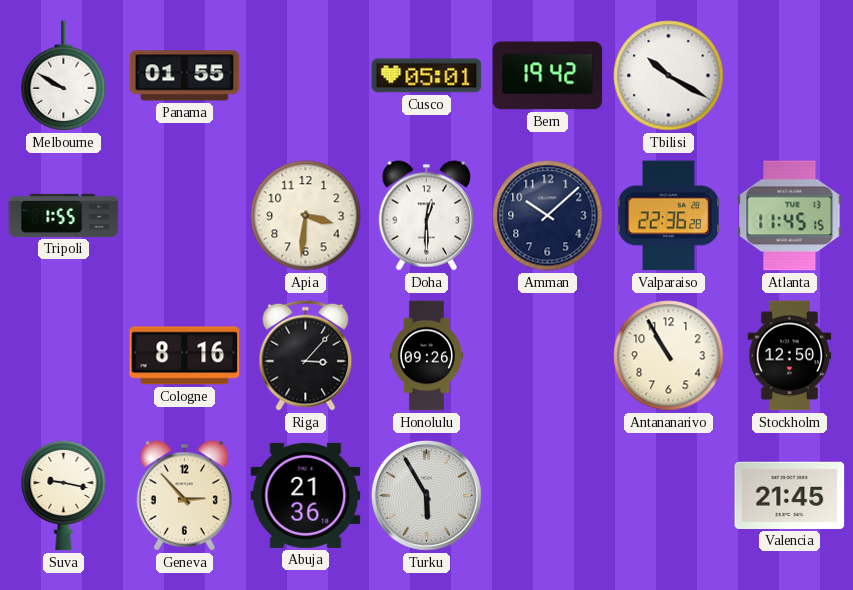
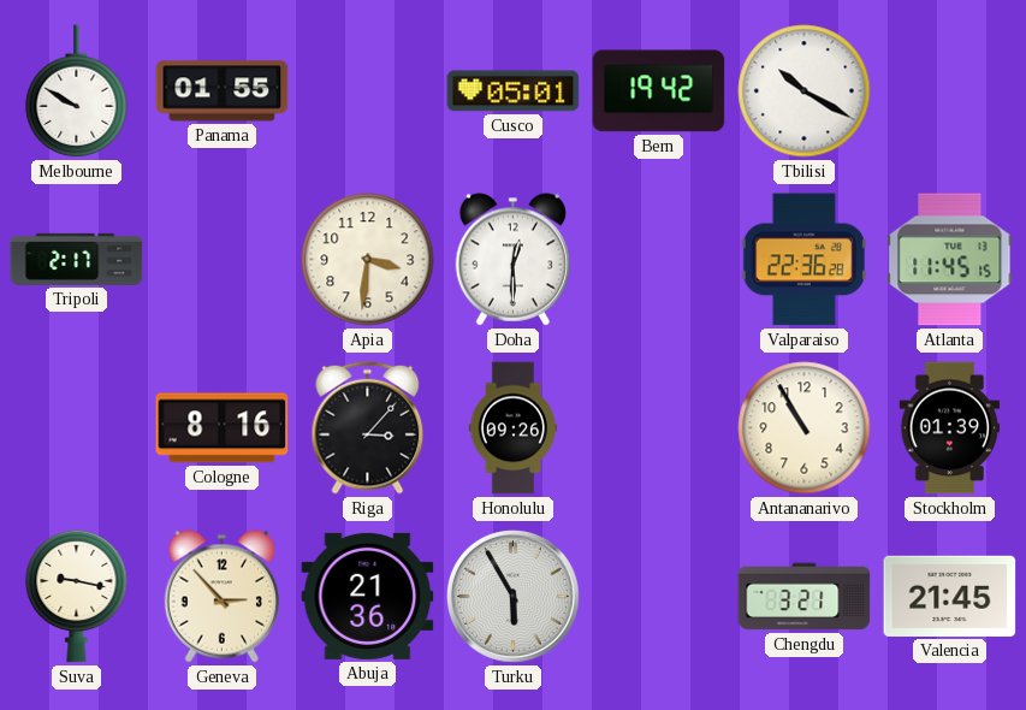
Tripoli: 1:55 -> 2:17 (77, 259)
Amman: 10:08 -> none (548, 216)
Stockholm: 12:50 -> 01:39 (950, 428)
Chengdu: none -> 3:21 (805, 597)
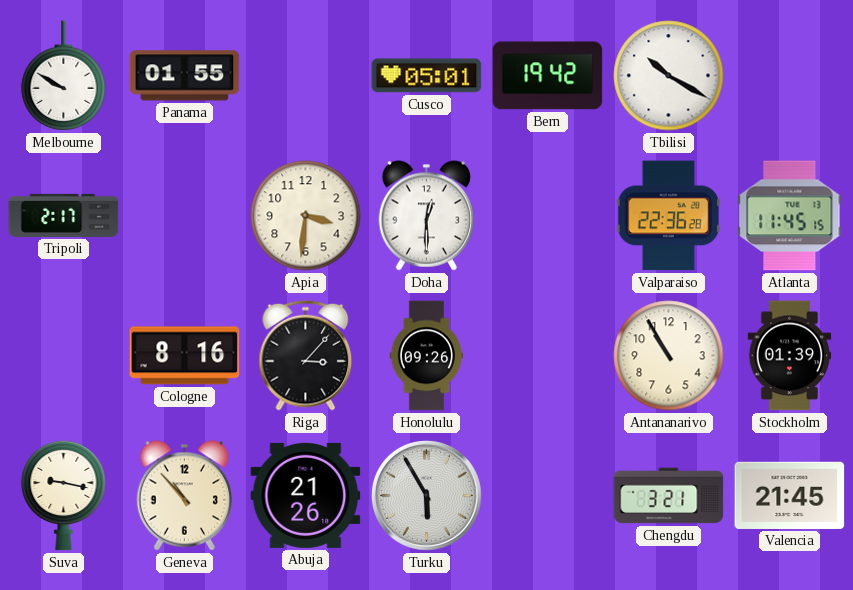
Geneva: 2:53 -> 10:53 (184, 496)
Abuja: 21:36 -> 21:26 (306, 495)
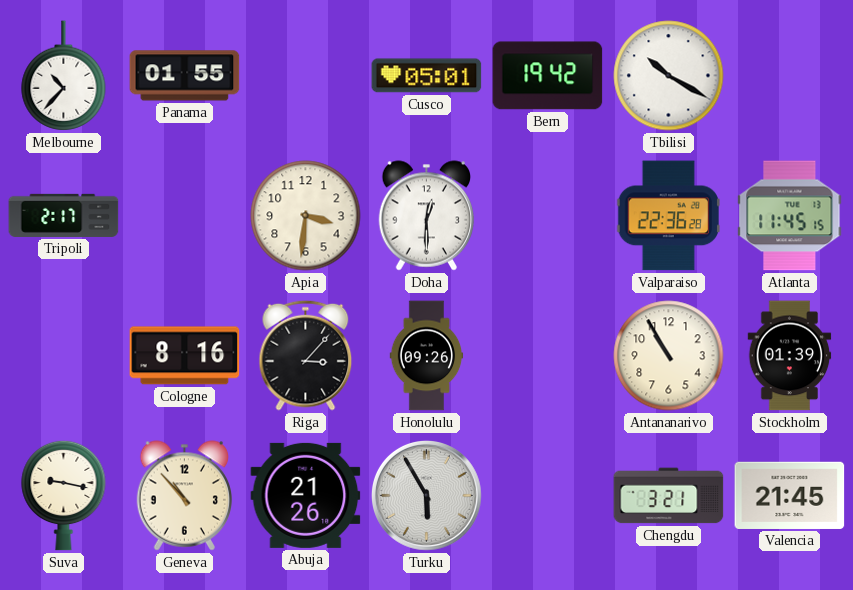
Melbourne: 9:50 -> 10:37 (64, 76)
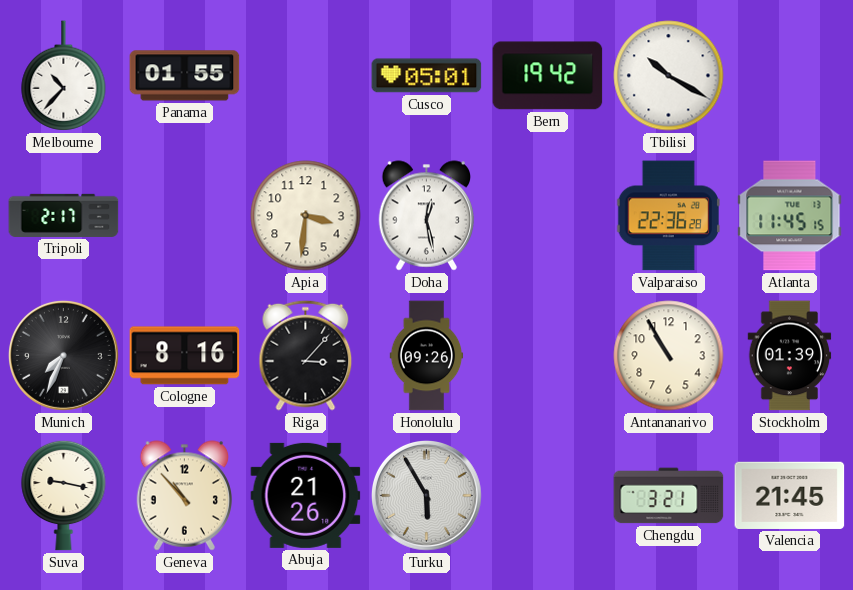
Doha: 12:30 -> 12:28 (426, 216)
Munich: none -> 7:34 (63, 355)
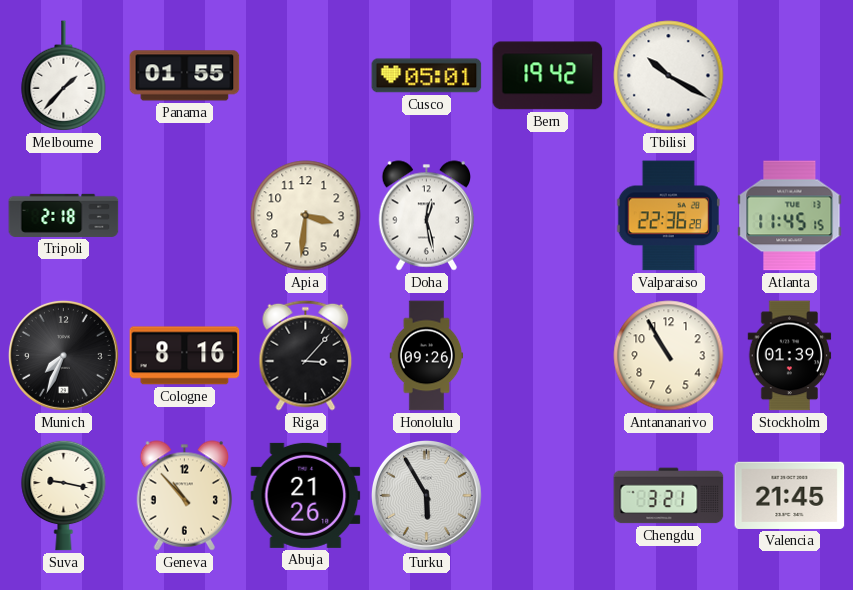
Melbourne: 10:37 -> 1:37 (64, 76)
Tripoli: 2:17 -> 2:18 (64, 215)
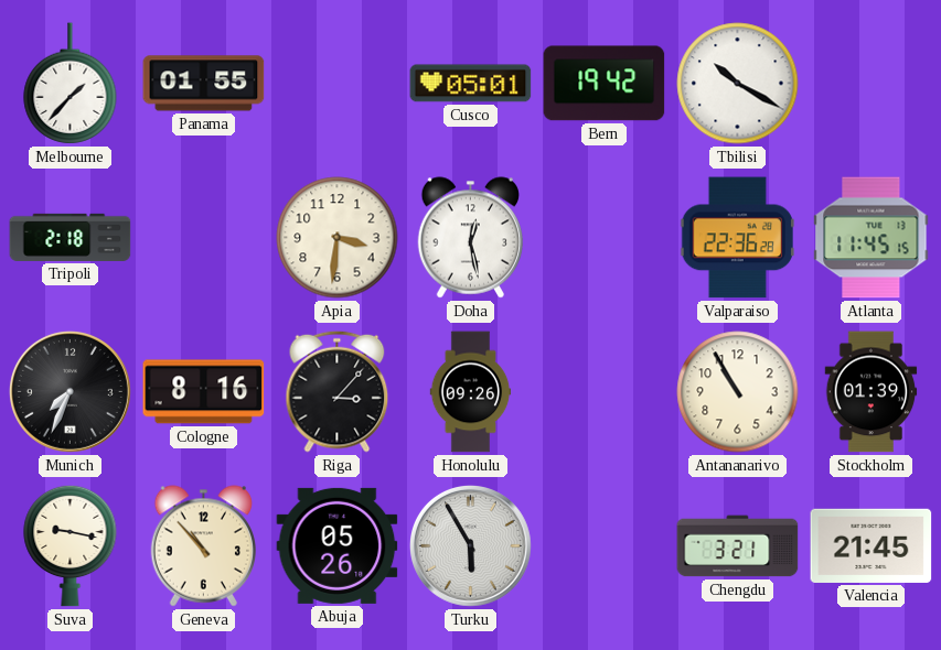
Abuja: 21:26 -> 05:26 (338, 545)
